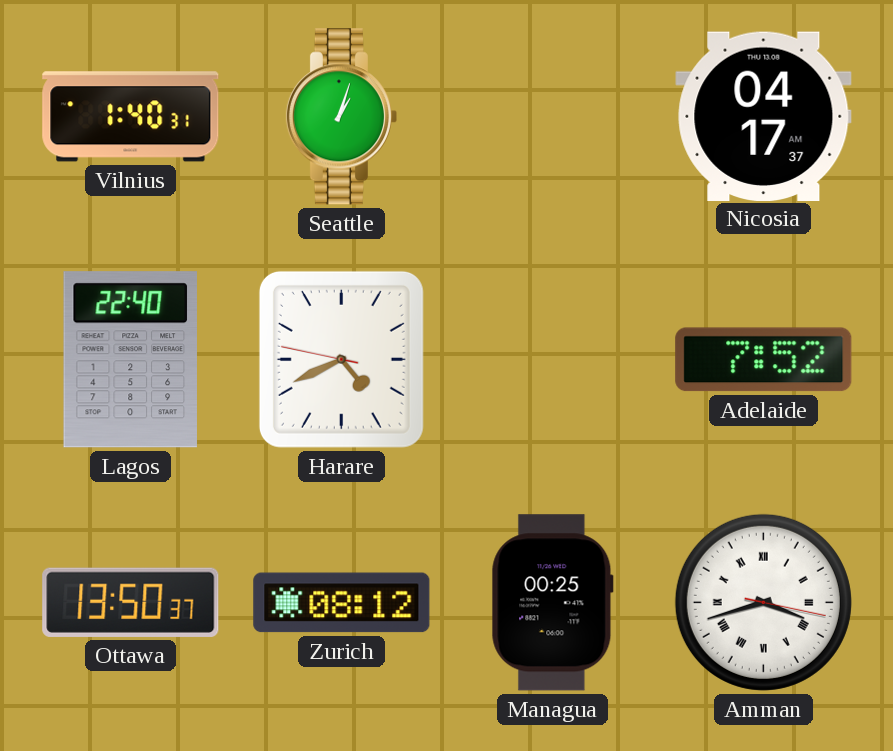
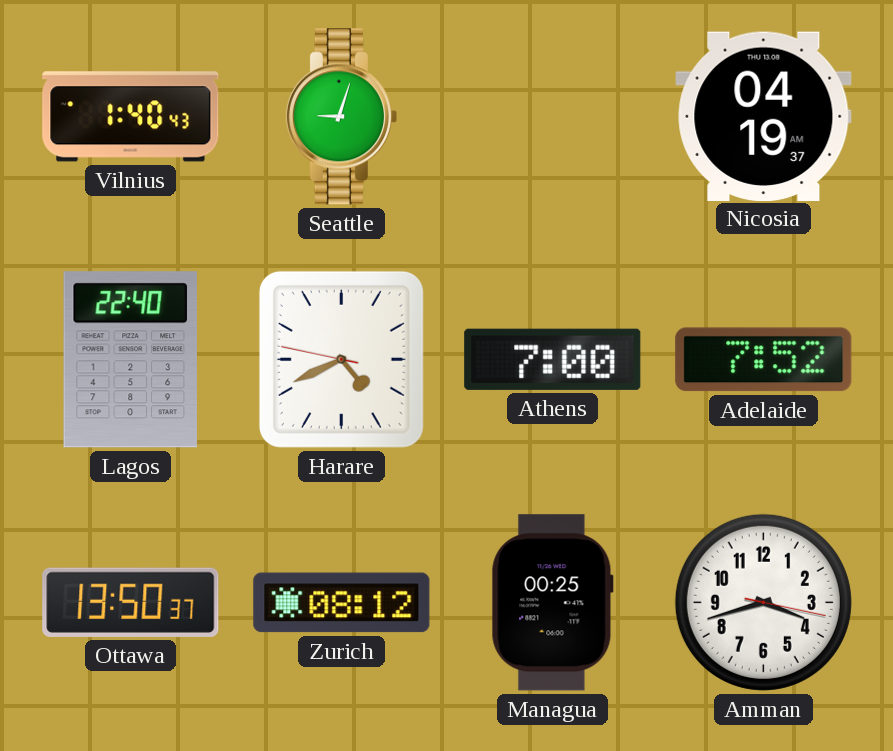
Vilnius: 1:40:31 -> 1:40:43 (131, 117)
Seattle: 1:03 -> 9:03 (341, 117)
Nicosia: 04:17 -> 04:19 (764, 116)
Athens: none -> 7:00 (553, 359)
Amman numerals: Roman -> Arabic (763, 602)
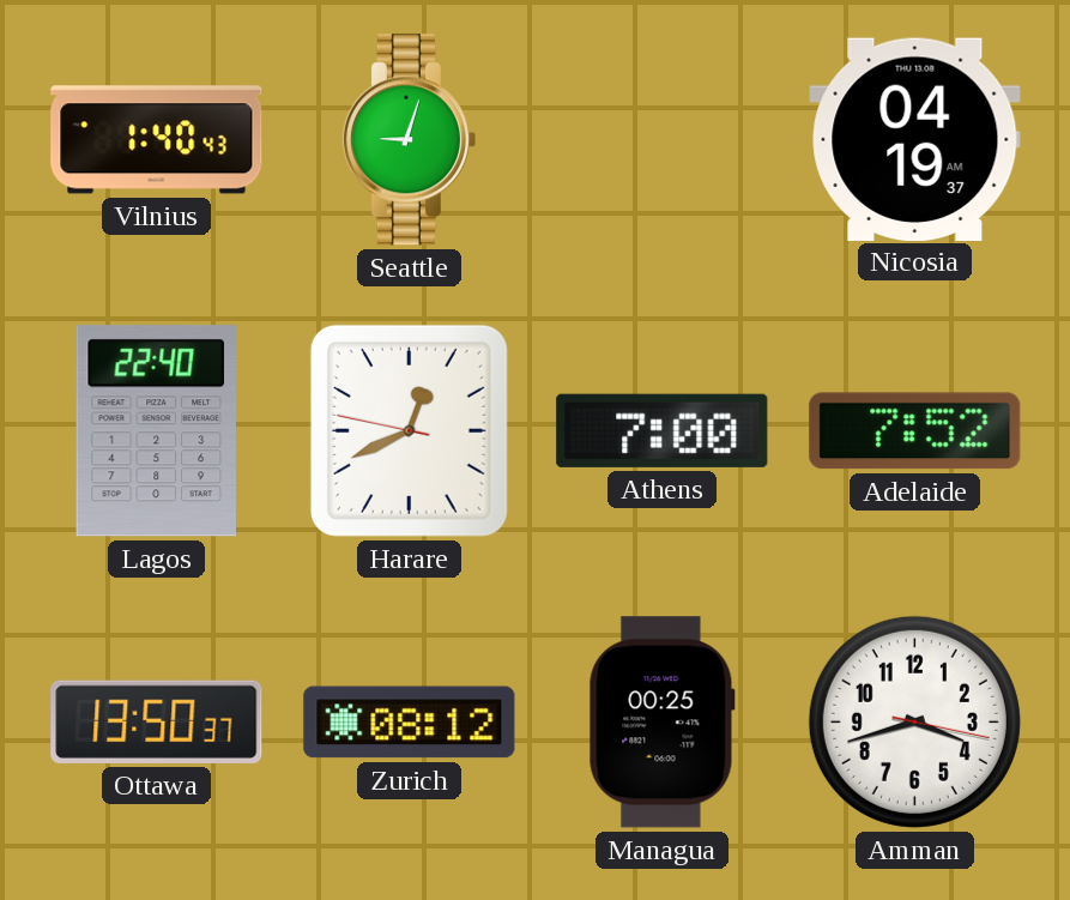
Harare: 4:40 -> 12:40 (409, 430)
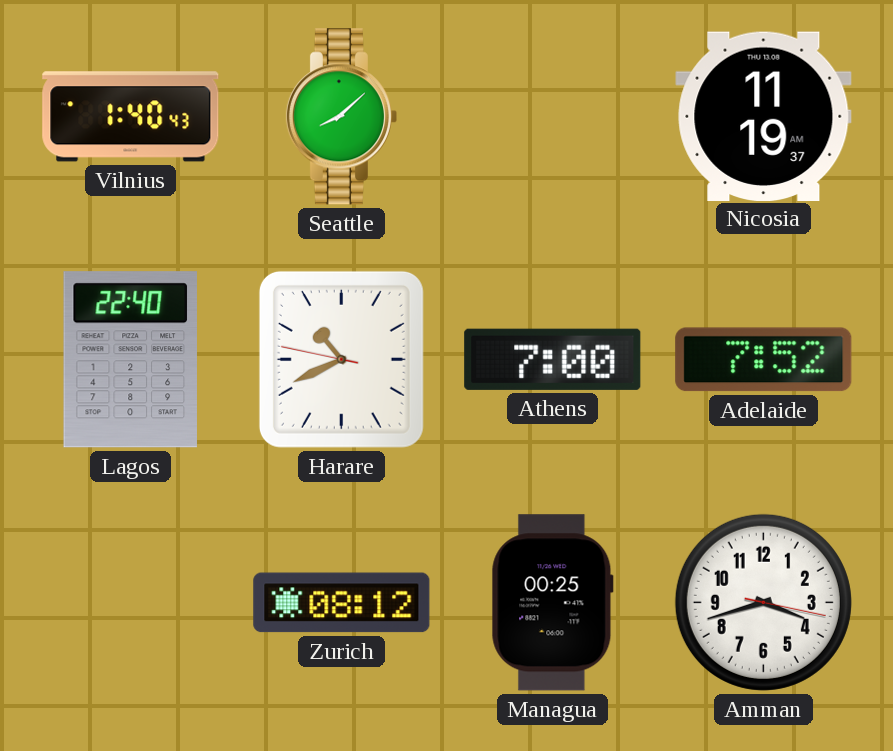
Seattle: 9:03 -> 8:08 (341, 117)
Nicosia: 04:19 -> 11:19 (764, 116)
Harare: 12:40 -> 10:40 (341, 359)
Ottawa: 13:50 -> none (157, 721)
